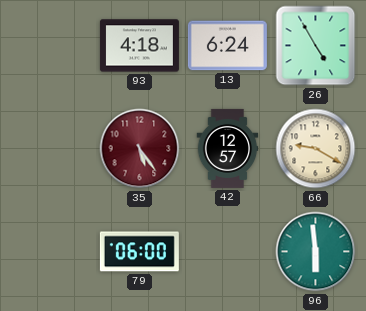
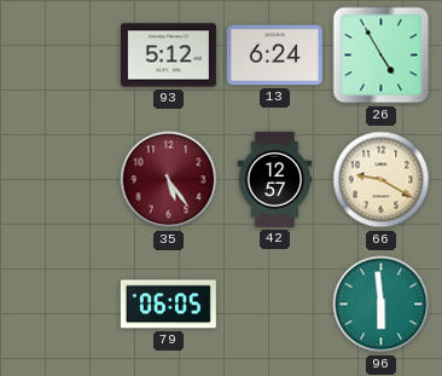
93: 4:18 -> 5:12 (168, 56)
79: 06:00 -> 06:05 (168, 305)
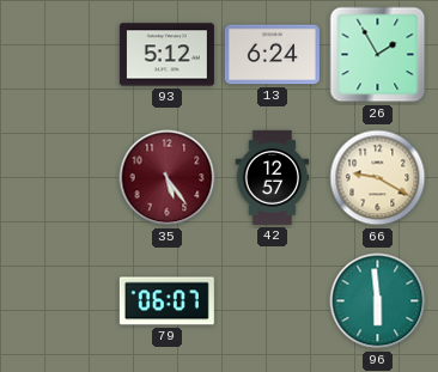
26: 4:55 -> 1:55 (378, 55)
79: 06:05 -> 06:07 (166, 301)
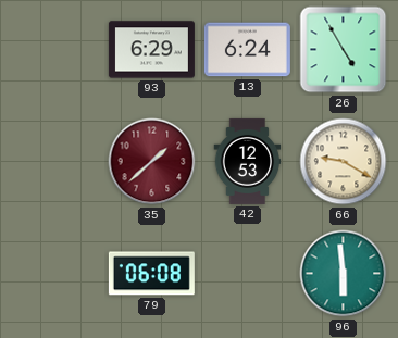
93: 5:12 -> 6:29 (151, 50)
26: 1:55 -> 4:55 (344, 50)
35: 5:24 -> 1:38 (152, 162)
42: 12:57 -> 12:53 (248, 161)
79: 06:07 -> 06:08 (151, 274)
